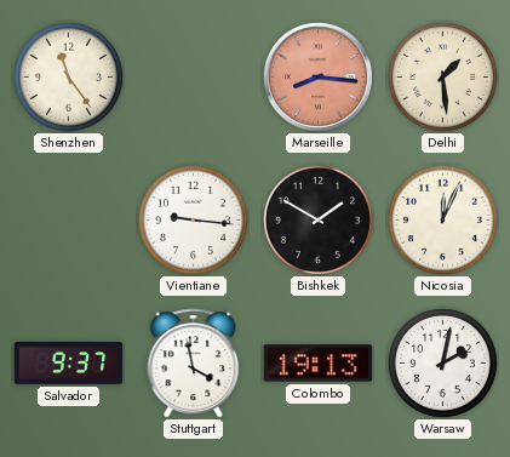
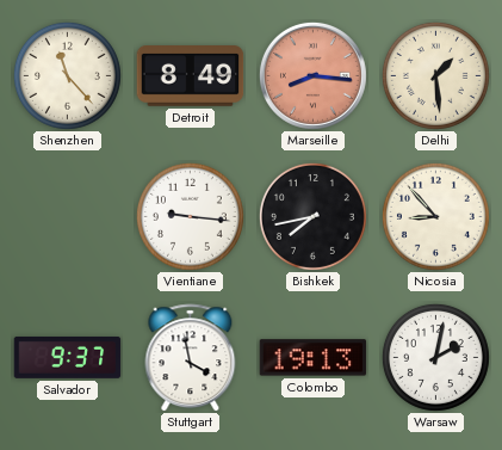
Shenzhen: 11:24 -> 11:23 (67, 75)
Detroit: none -> 8:49 (191, 76)
Bishkek: 1:50 -> 7:43 (312, 216)
Nicosia: 12:04 -> 8:53 (435, 216)
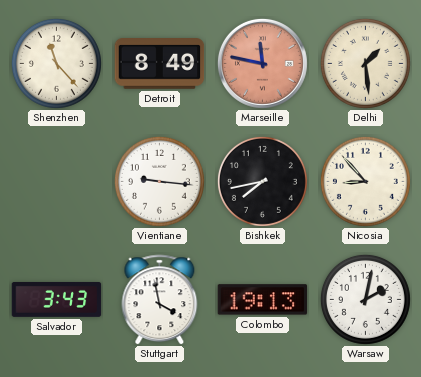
Marseille: 8:16 -> 11:47 (262, 63)
Salvador: 9:37 -> 3:43 (57, 299)
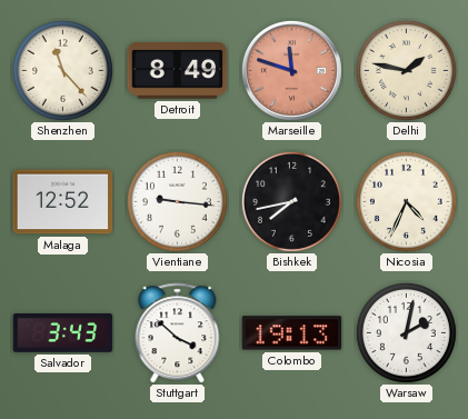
Marseille: 11:47 -> 11:48 (291, 70)
Delhi: 1:29 -> 1:47 (406, 70)
Malaga: none -> 12:52 (63, 202)
Nicosia: 8:53 -> 4:34 (406, 201)
Stuttgart: 3:58 -> 3:52 (178, 333)
